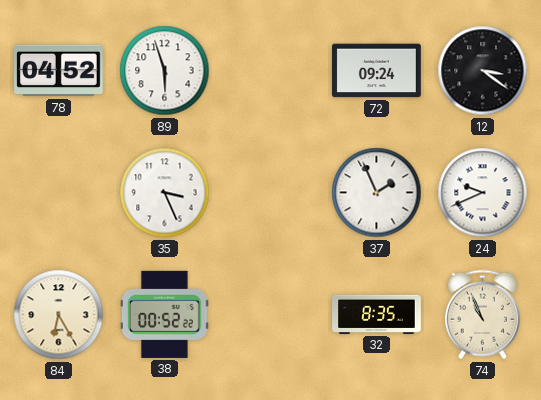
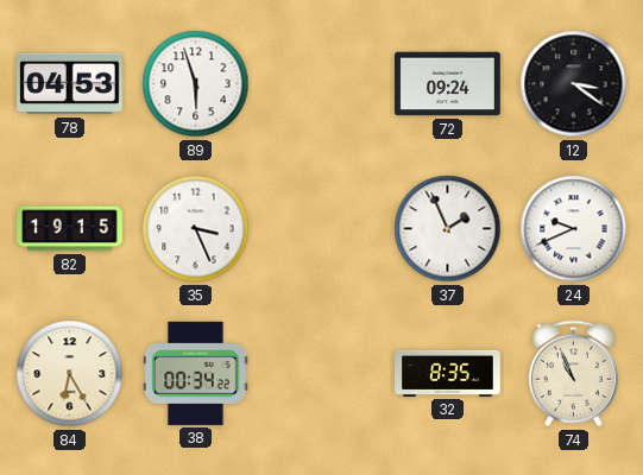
78: 04:52 -> 04:53 (70, 84)
82: none -> 19:15 (70, 229)
38: 00:52 -> 00:34 (196, 373)
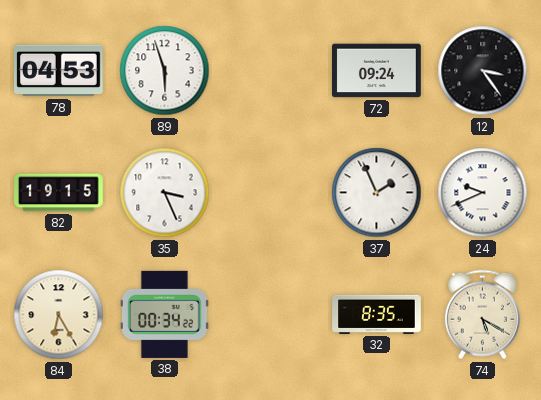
12: 3:21 -> 3:24 (483, 71)
74: 10:56 -> 5:20 (482, 315)
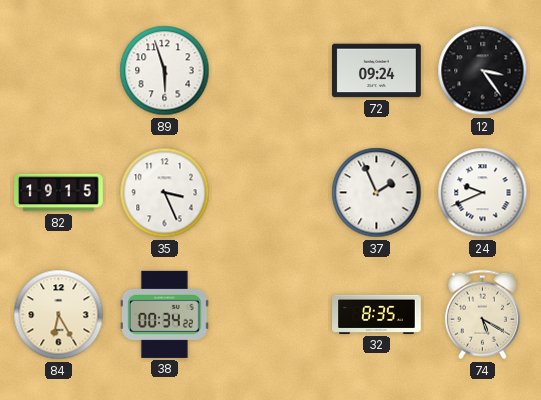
78: 04:53 -> none (59, 71)
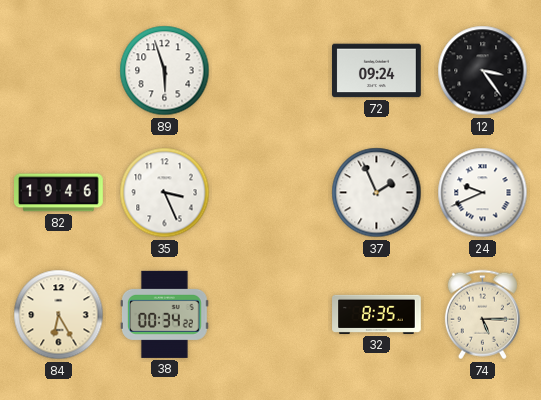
82: 19:15 -> 19:46 (59, 193)
74: 5:20 -> 5:15 (482, 315)
